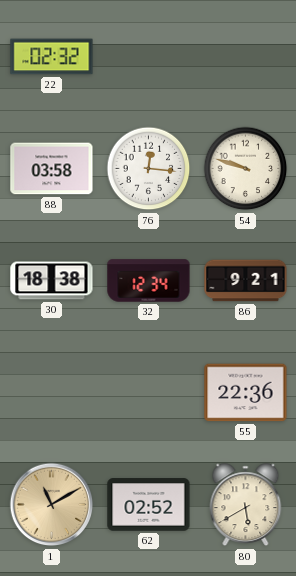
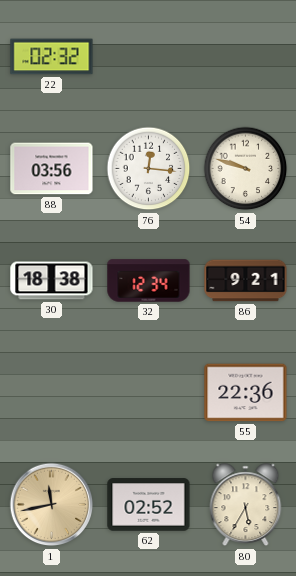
88: 03:58 -> 03:56 (52, 169)
1: 11:10 -> 11:43 (52, 505)
80: 5:40 -> 5:35 (246, 505)
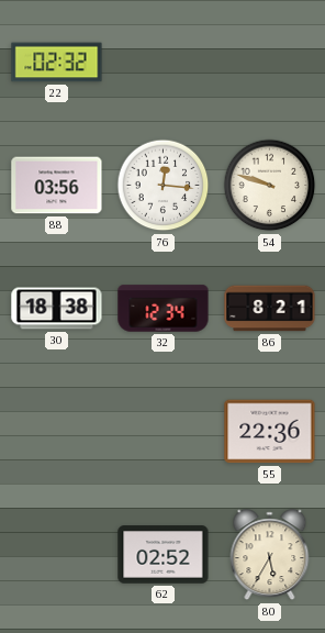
86: 9:21 -> 8:21 (270, 309)
1: 11:43 -> none (52, 505)
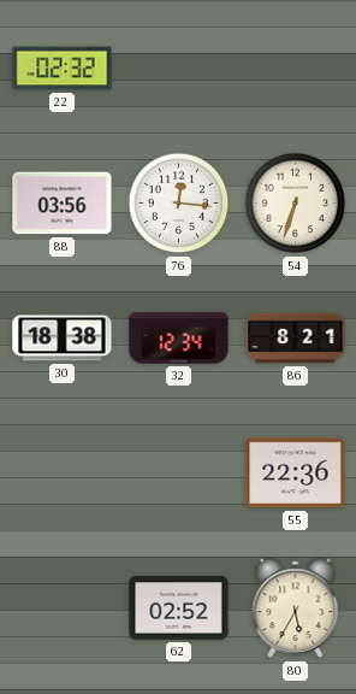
54: 9:48 -> 6:33 (296, 204)
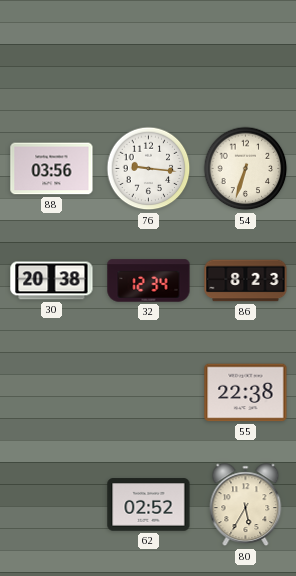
22: 02:32 -> none (63, 69)
76: 12:16 -> 9:16 (149, 169)
30: 18:38 -> 20:38 (52, 281)
86: 8:21 -> 8:23 (246, 281)
55: 22:36 -> 22:38 (246, 393)
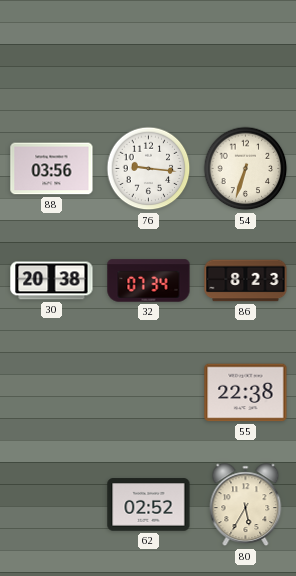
32: 12:34 -> 07:34 (149, 281)
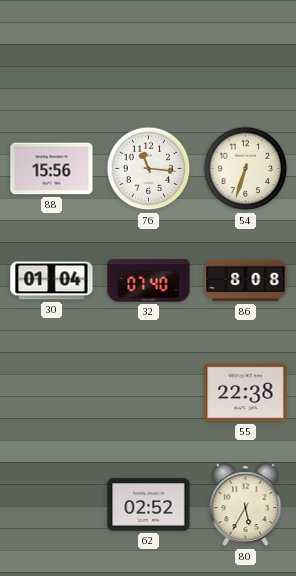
88: 03:56 -> 15:56 (52, 169)
76: 9:16 -> 11:16 (149, 169)
30: 20:38 -> 01:04 (52, 281)
32: 07:34 -> 07:40 (149, 281)
86: 8:23 -> 8:08 (246, 281)
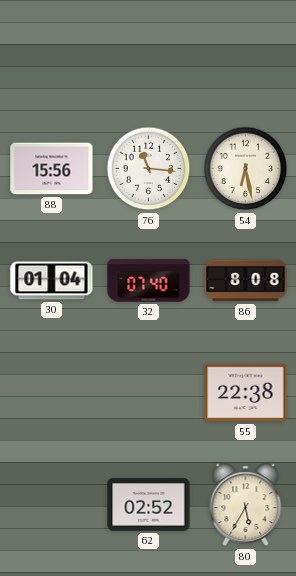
54: 6:33 -> 6:28 (246, 169)
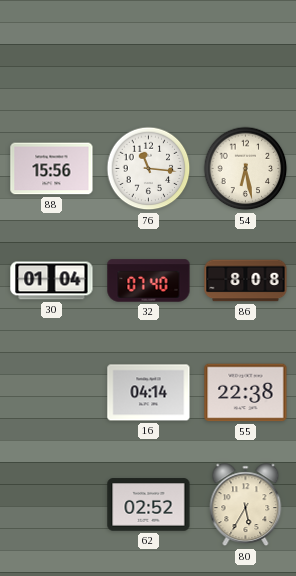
16: none -> 04:14 (149, 393)
